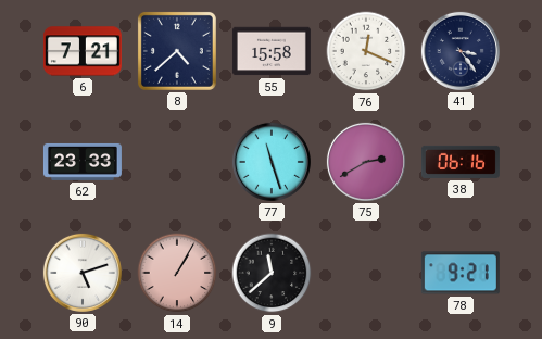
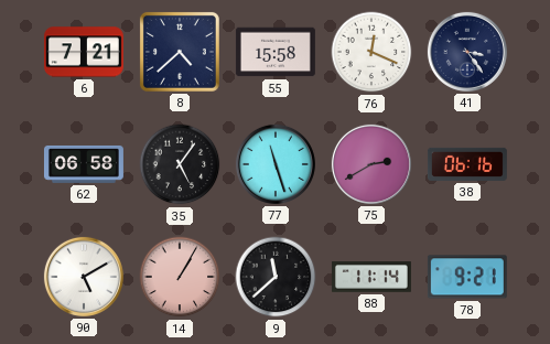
62: 23:33 -> 06:58 (84, 164)
35: none -> 5:06 (180, 164)
90: 5:12 -> 5:10 (84, 277)
88: none -> 11:14 (371, 277)
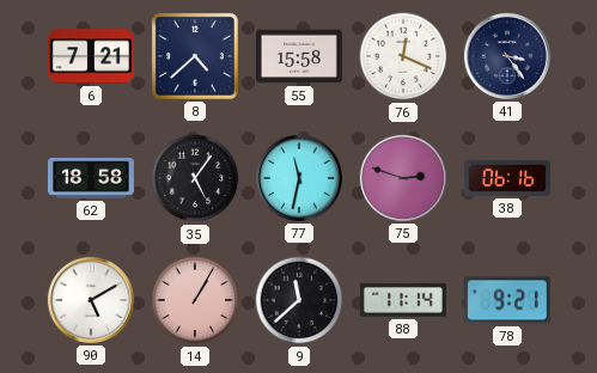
62: 06:58 -> 18:58 (91, 178)
77: 11:27 -> 11:32 (299, 178)
75: 2:40 -> 2:48 (403, 178)
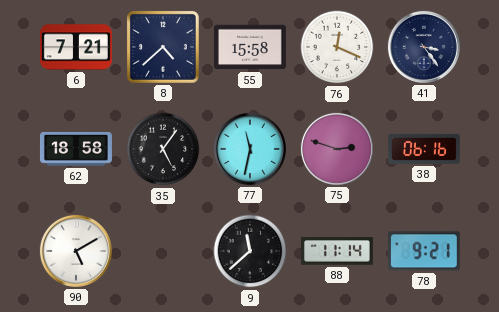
14: 1:05 -> none (195, 300)
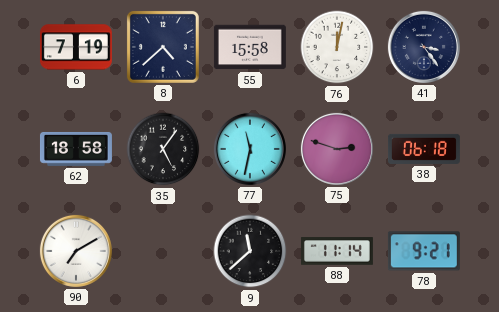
6: 7:21 -> 7:19 (76, 47)
76: 12:19 -> 12:02 (337, 47)
38: 06:16 -> 06:18 (424, 149)
90: 5:10 -> 7:10 (76, 251)
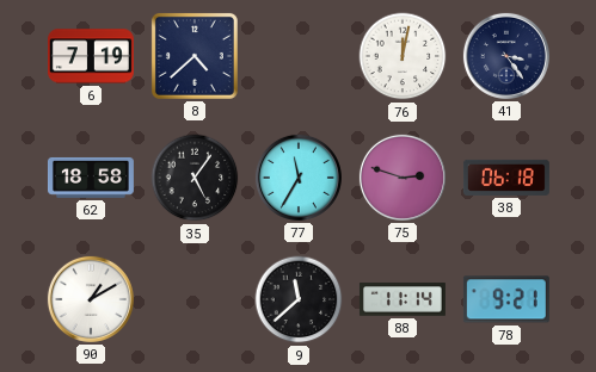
55: 15:58 -> none (250, 47)
77: 11:32 -> 11:35 (299, 178)
90: 7:10 -> 1:10 (91, 299)
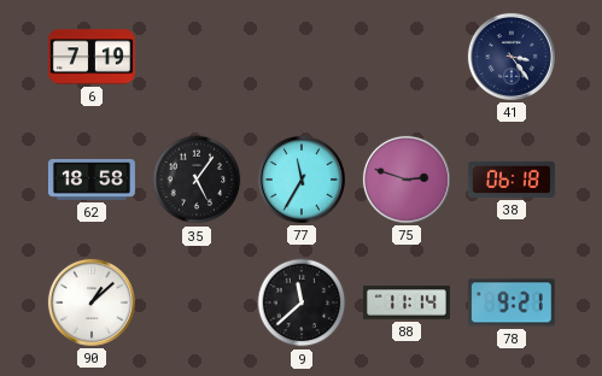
8: 4:38 -> none (195, 56)
76: 12:02 -> none (403, 56)
90: 1:10 -> 1:08 (92, 302)
